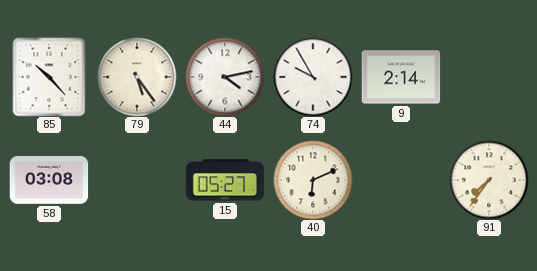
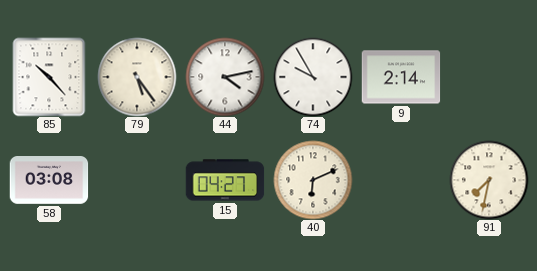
15: 05:27 -> 04:27 (225, 180)
91: 7:36 -> 7:32 (489, 180)
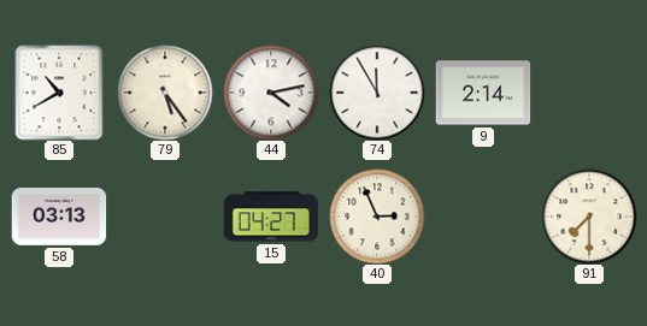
85: 10:23 -> 10:40 (59, 93)
74: 9:55 -> 11:55 (377, 93)
58: 03:08 -> 03:13 (59, 217)
40: 6:11 -> 2:56 (377, 217)
91: 7:32 -> 7:30 (589, 217)
